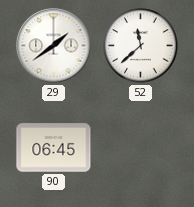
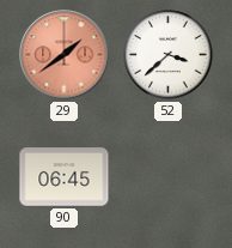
29 dial: white -> salmon (65, 55)
52: 11:38 -> 3:38 (169, 55)
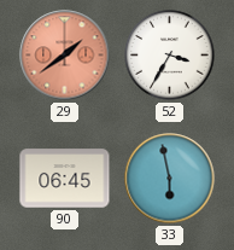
52: 3:38 -> 3:35 (170, 56)
33: none -> 5:58 (170, 179)
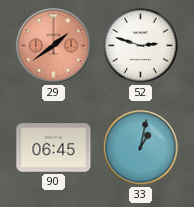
52: 3:35 -> 2:48 (141, 46)
33: 5:58 -> 1:02 (141, 148)
